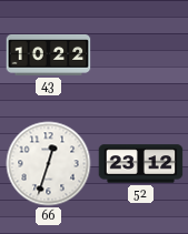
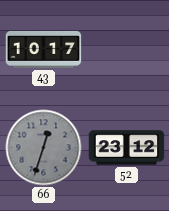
43: 10:22 -> 10:17 (44, 50)
66 dial: white -> grey (44, 148)
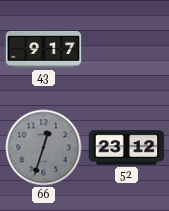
43: 10:17 -> 9:17 (44, 50)
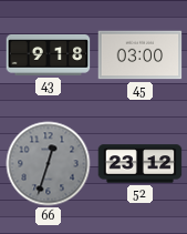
43: 9:17 -> 9:18 (49, 55)
45: none -> 03:00 (141, 55)
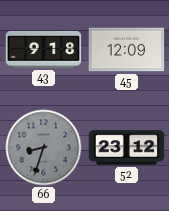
45: 03:00 -> 12:09 (127, 50)
66: 12:33 -> 8:33 (44, 148)
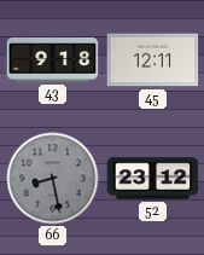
45: 12:09 -> 12:11 (153, 60)
66: 8:33 -> 8:28 (53, 179)
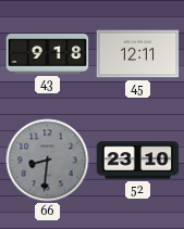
66: 8:28 -> 8:31 (48, 161)
52: 23:12 -> 23:10 (138, 161)
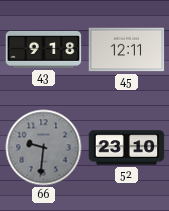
66: 8:31 -> 9:31 (44, 148)
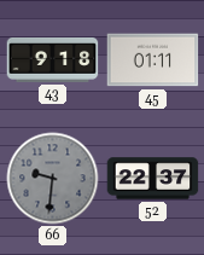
45: 12:11 -> 01:11 (153, 60)
52: 23:10 -> 22:37 (153, 179)
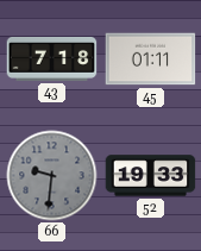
43: 9:18 -> 7:18 (52, 59)
52: 22:37 -> 19:33 (151, 176)
